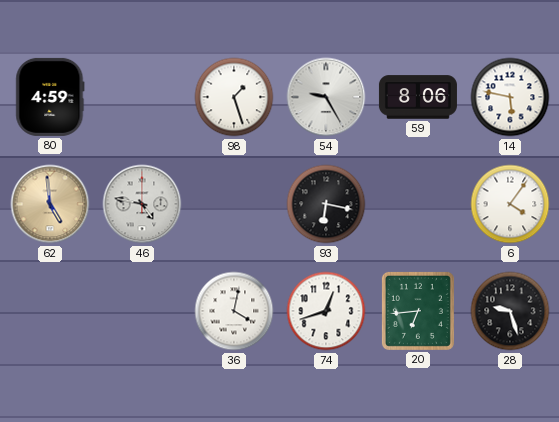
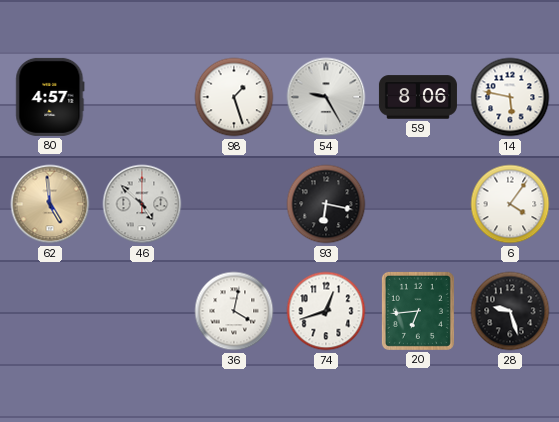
80: 4:59 -> 4:57 (50, 97)
46: 4:47 -> 4:52 (142, 204)
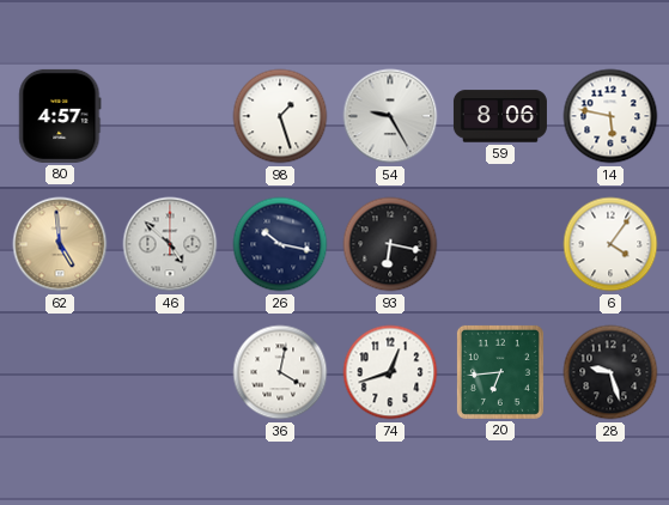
26: none -> 10:17 (280, 244)
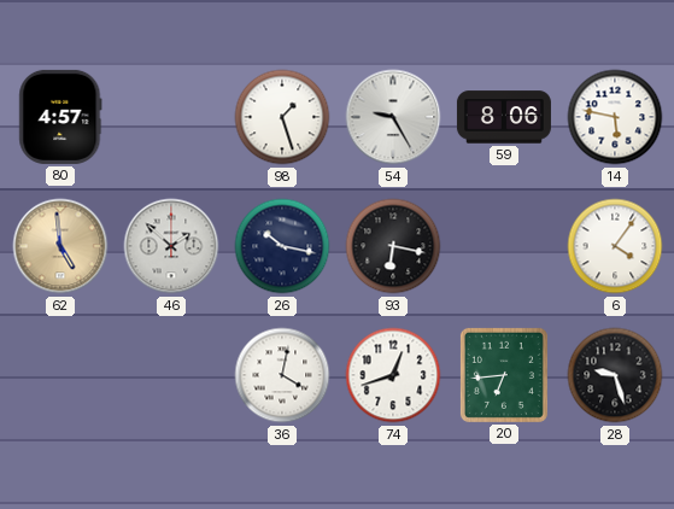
46: 4:52 -> 1:52 (171, 246)
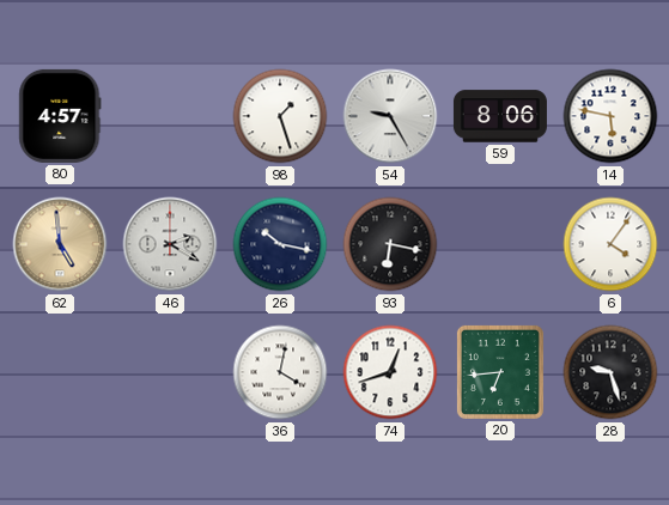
46: 1:52 -> 2:20 (170, 244)
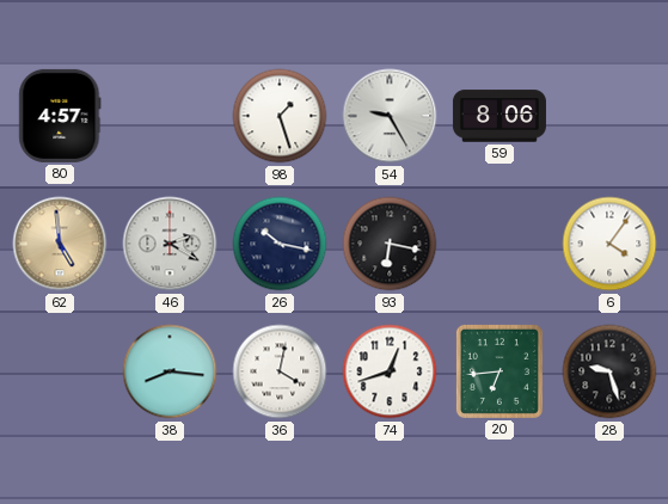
14: 5:47 -> none (610, 116)
38: none -> 8:16 (170, 371)
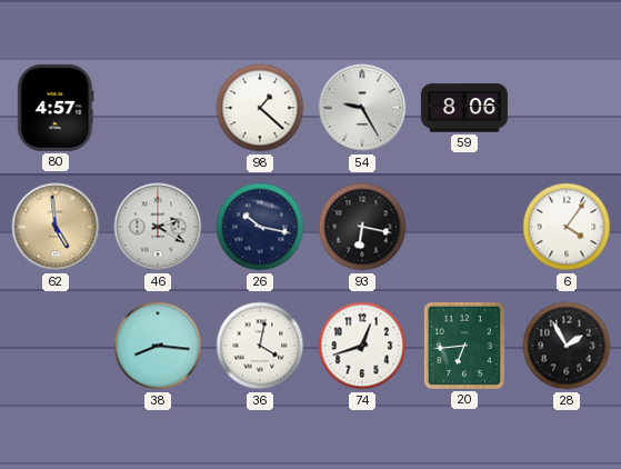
98: 1:27 -> 1:22 (260, 108)
28: 9:27 -> 1:55 (567, 346)
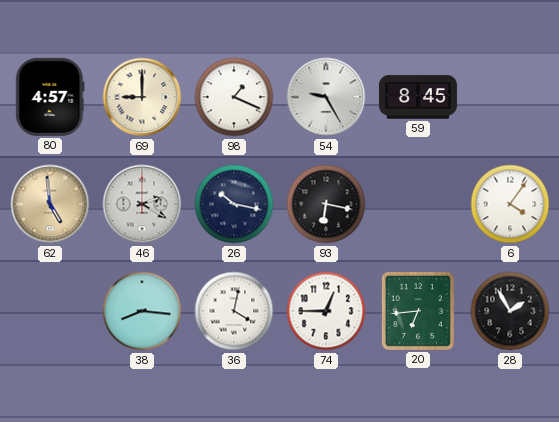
69: none -> 9:00 (142, 97)
98: 1:22 -> 1:19 (234, 97)
59: 8:06 -> 8:45 (418, 97)
74: 12:42 -> 12:45 (326, 311)
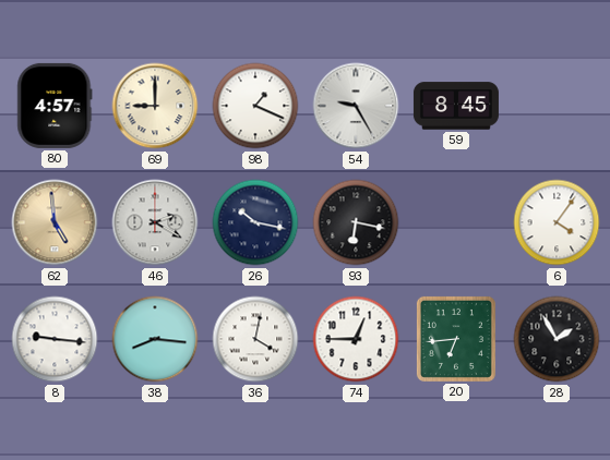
8: none -> 9:16 (55, 339)
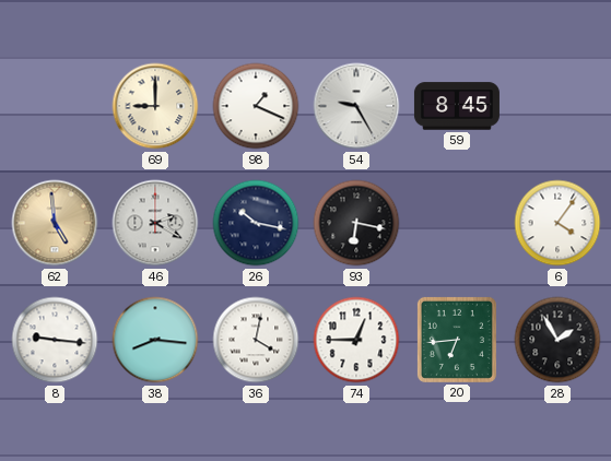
80: 4:57 -> none (55, 106)
